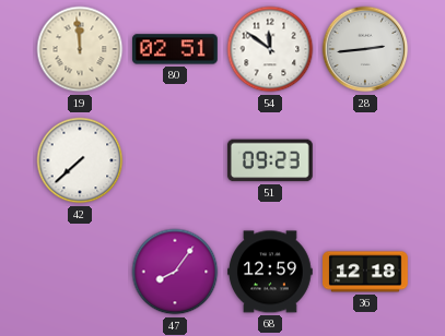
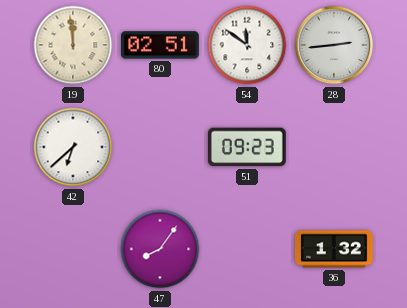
42: 7:38 -> 6:38 (73, 147)
68: 12:59 -> none (271, 272)
36: 12:18 -> 1:32 (335, 249)
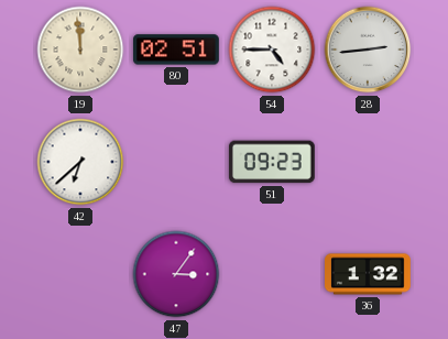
54: 11:51 -> 4:45 (272, 50)
47: 8:06 -> 3:06 (176, 274)
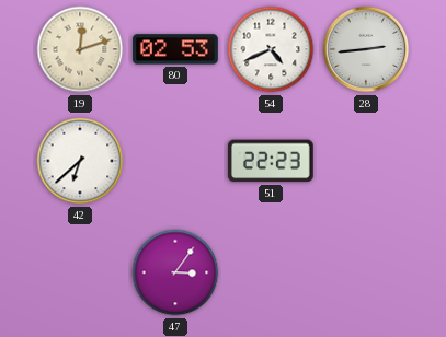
19: 11:59 -> 12:12 (80, 49)
80: 02:51 -> 02:53 (176, 49)
54: 4:45 -> 4:41 (271, 49)
51: 09:23 -> 22:23 (271, 161)
36: 1:32 -> none (369, 274)
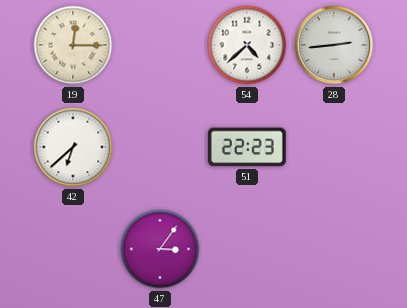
19: 12:12 -> 12:15 (73, 45)
80: 02:53 -> none (176, 49)
54: 4:41 -> 4:38 (247, 45)
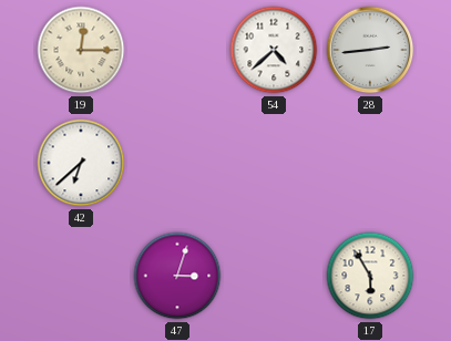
51: 22:23 -> none (247, 147)
47: 3:06 -> 3:03 (177, 276)
17: none -> 5:55 (370, 276)
